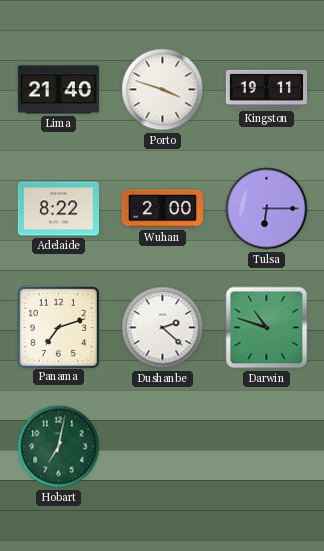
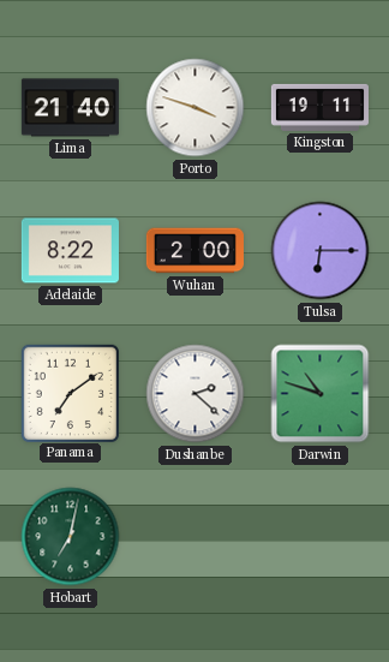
Panama: 7:12 -> 7:09 (70, 393)
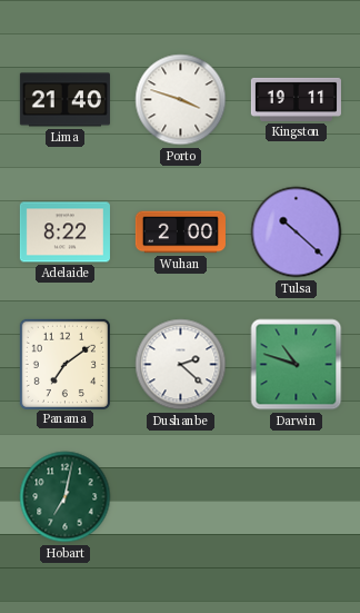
Tulsa: 6:15 -> 10:22 (297, 233)
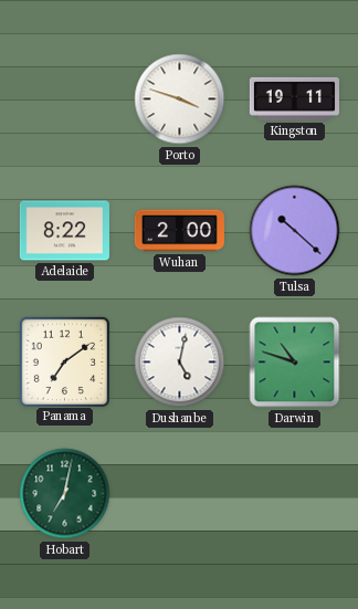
Lima: 21:40 -> none (64, 100)
Dushanbe: 2:22 -> 5:02 (180, 363)
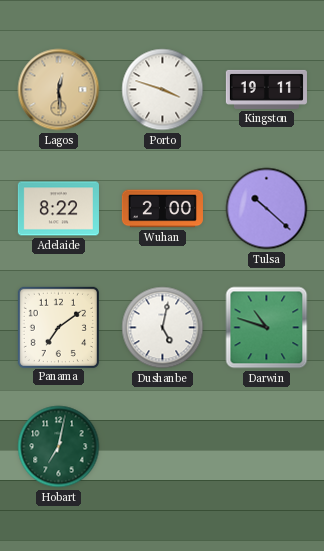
Lagos: none -> 12:29 (59, 90)
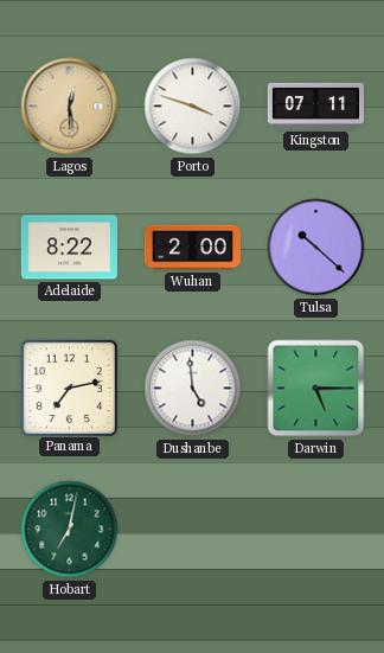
Kingston: 19:11 -> 07:11 (315, 105)
Panama: 7:09 -> 7:13 (69, 388)
Dushanbe: 5:02 -> 4:59 (193, 389)
Darwin: 10:48 -> 5:15 (316, 389)
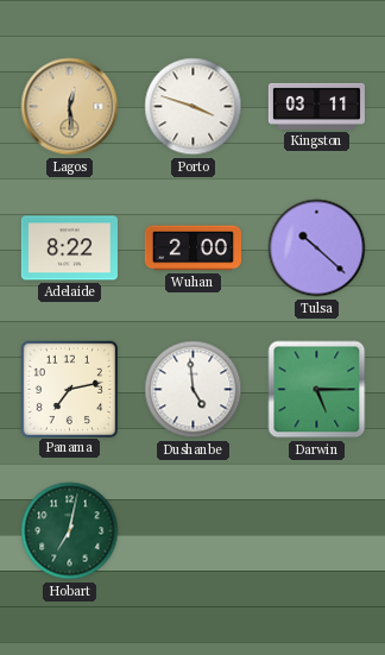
Kingston: 07:11 -> 03:11 (316, 106)
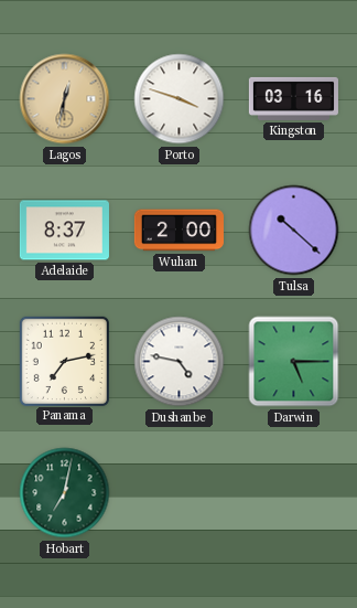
Lagos: 12:29 -> 12:32 (65, 99)
Kingston: 03:11 -> 03:16 (293, 98)
Adelaide: 8:22 -> 8:37 (64, 231)
Dushanbe: 4:59 -> 4:47 (180, 362)
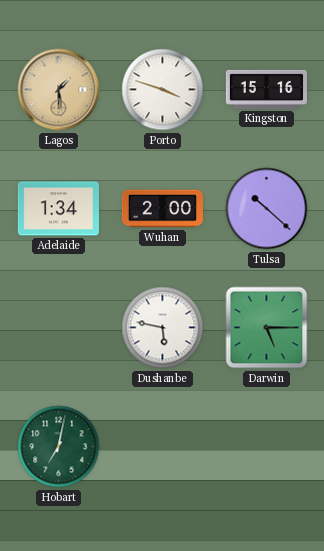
Lagos: 12:32 -> 1:29 (59, 90)
Kingston: 03:16 -> 15:16 (266, 89)
Adelaide: 8:37 -> 1:34 (58, 209)
Panama: 7:13 -> none (64, 361)
Dushanbe: 4:47 -> 5:47 (163, 328)
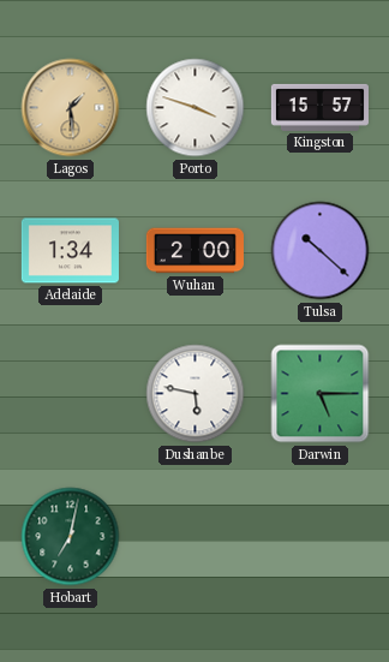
Kingston: 15:16 -> 15:57 (319, 107)
